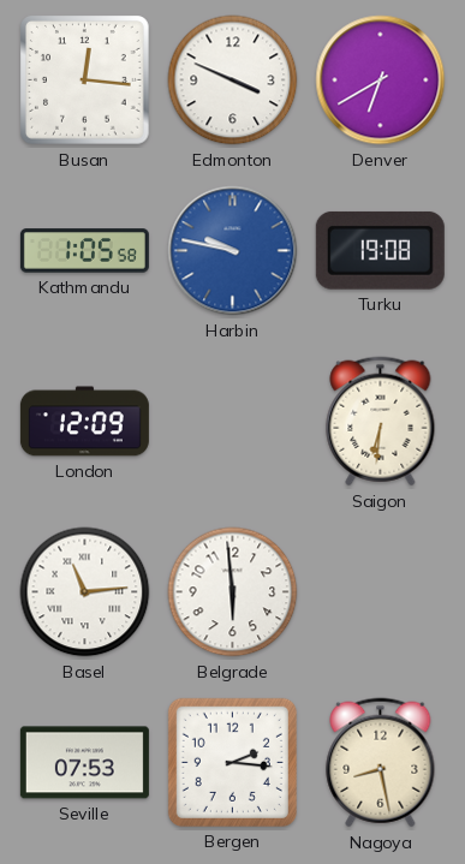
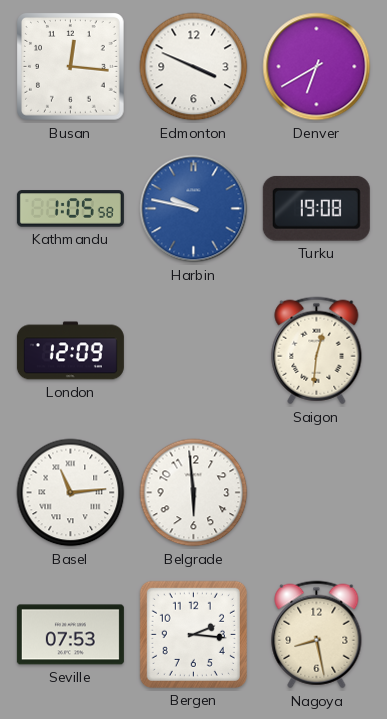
Saigon: 6:31 -> 12:31 (317, 351)
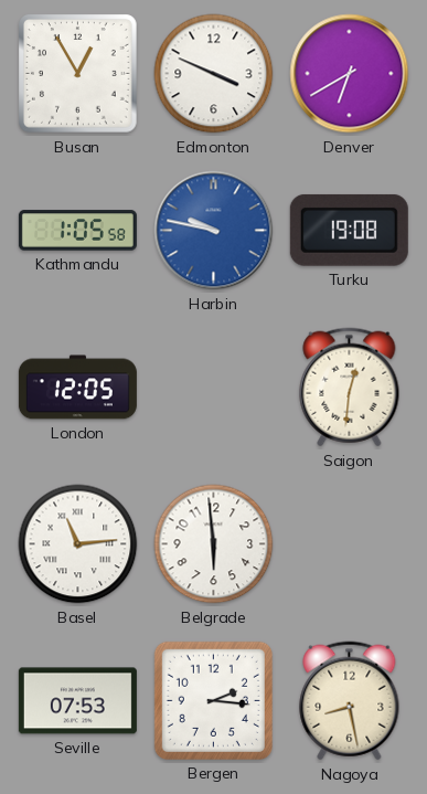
Busan: 12:16 -> 12:55 (78, 74)
London: 12:09 -> 12:05 (77, 388)
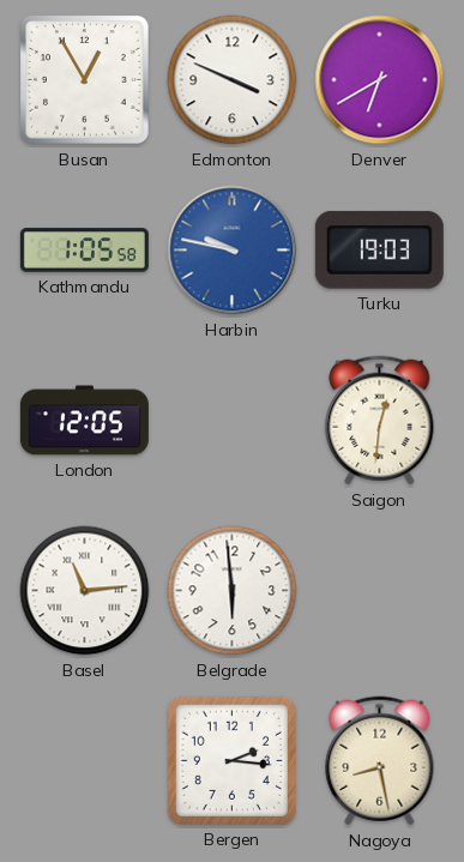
Turku: 19:08 -> 19:03 (379, 249)
Seville: 07:53 -> none (77, 701)
